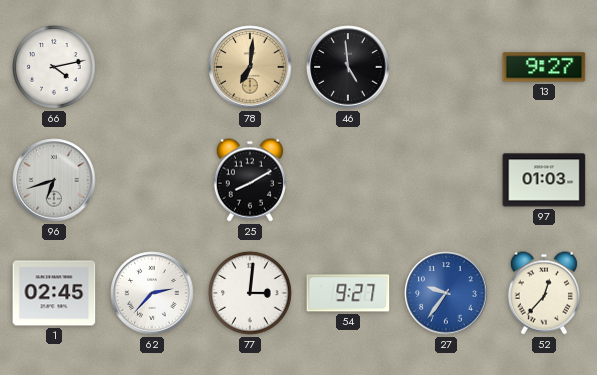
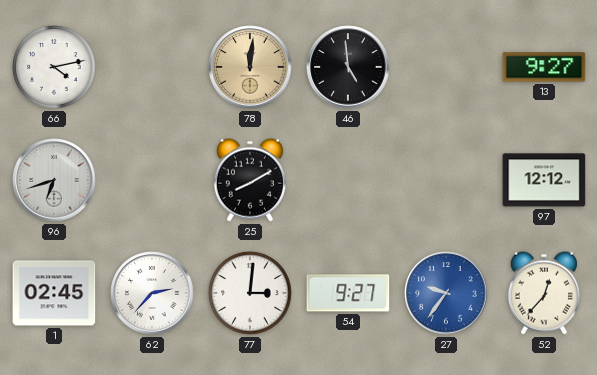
78: 7:01 -> 12:01 (250, 67)
97: 01:03 -> 12:12 (544, 180)
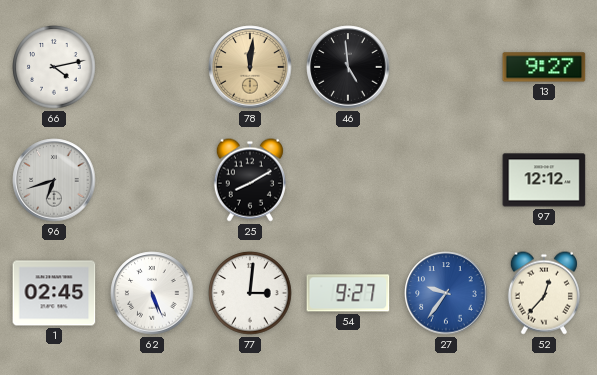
62: 2:37 -> 5:26 (152, 293)
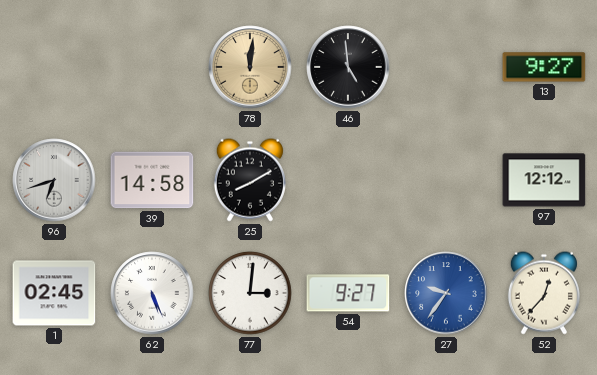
66: 4:13 -> none (54, 67)
39: none -> 14:58 (152, 180)
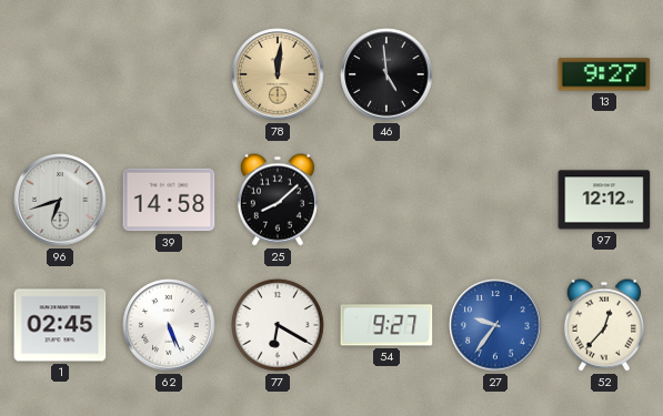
25: 8:10 -> 8:08 (278, 200)
77: 3:01 -> 6:20 (278, 325)
